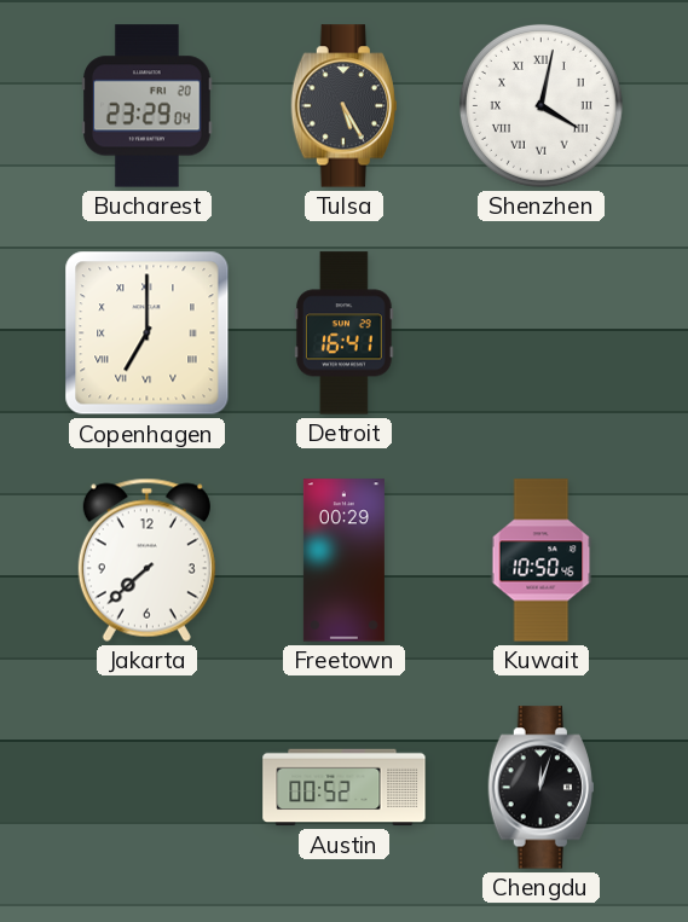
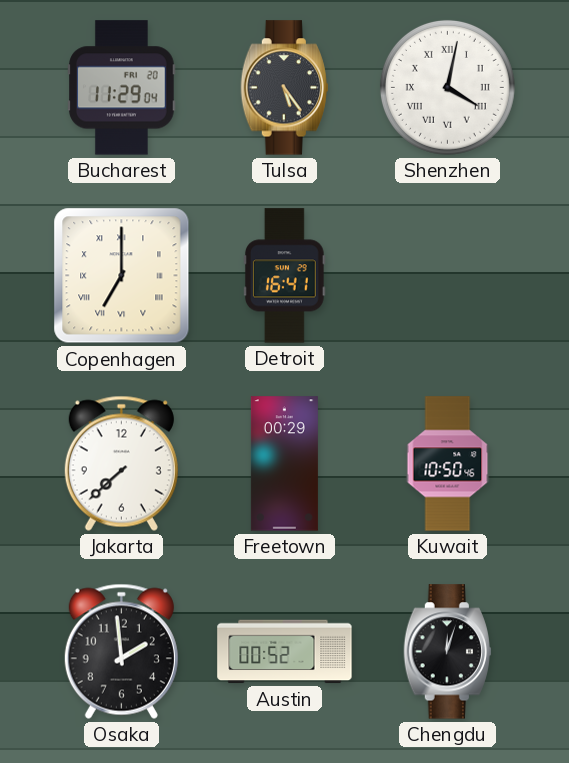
Bucharest: 23:29 -> 11:29 (122, 88)
Tulsa: 5:25 -> 5:24 (284, 88)
Osaka: none -> 1:59 (121, 651)
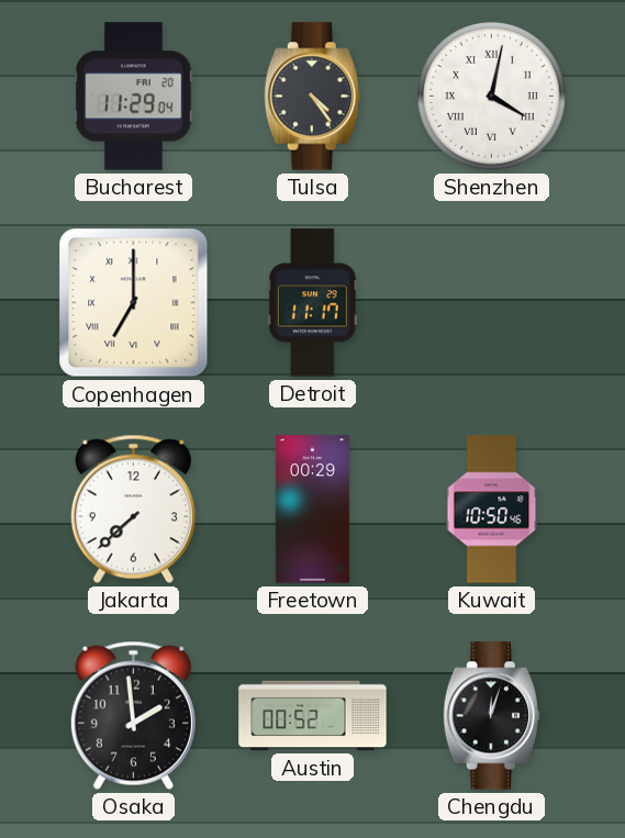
Tulsa: 5:24 -> 4:24 (312, 97)
Detroit: 16:41 -> 11:17 (312, 303)
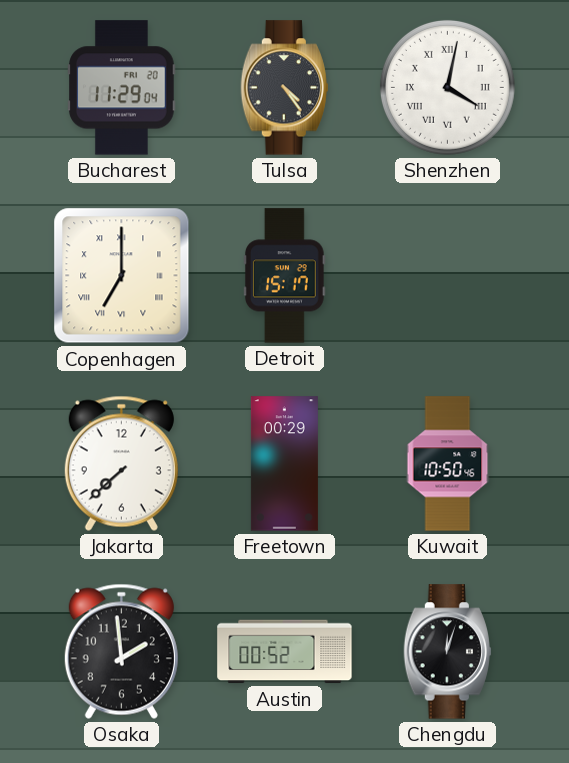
Detroit: 11:17 -> 15:17 (284, 276)
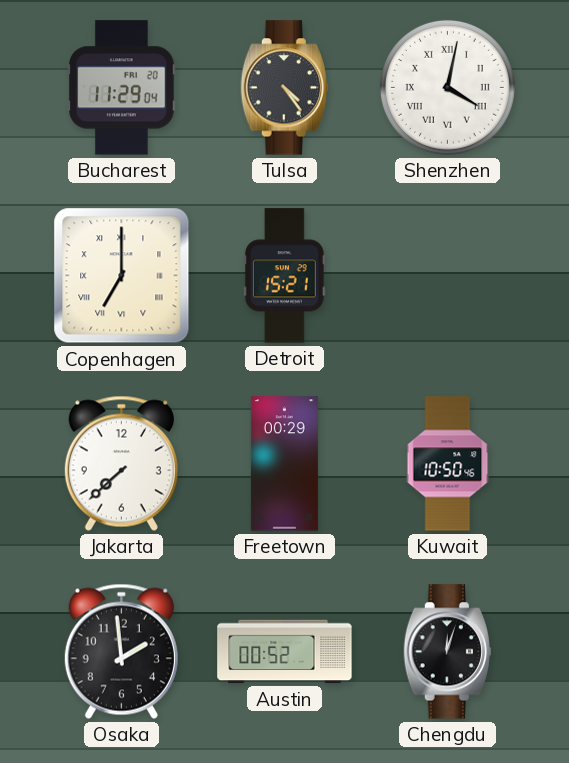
Detroit: 15:17 -> 15:21 (284, 276)
